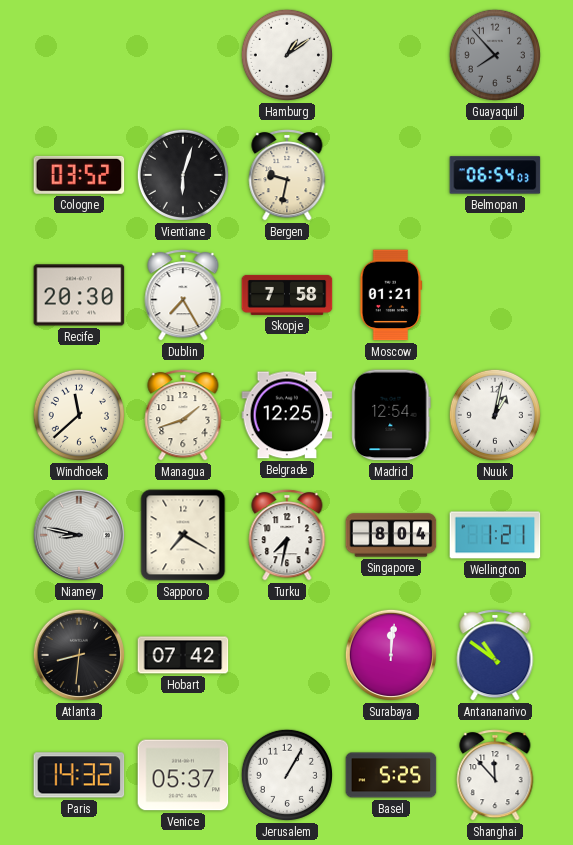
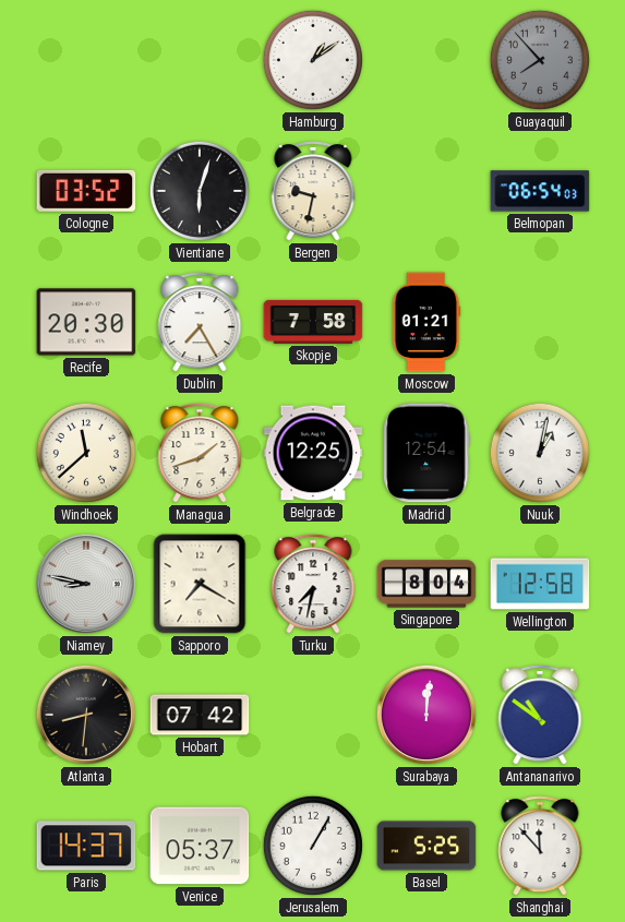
Wellington: 1:21 -> 12:58 (540, 584)
Paris: 14:32 -> 14:37 (86, 846)
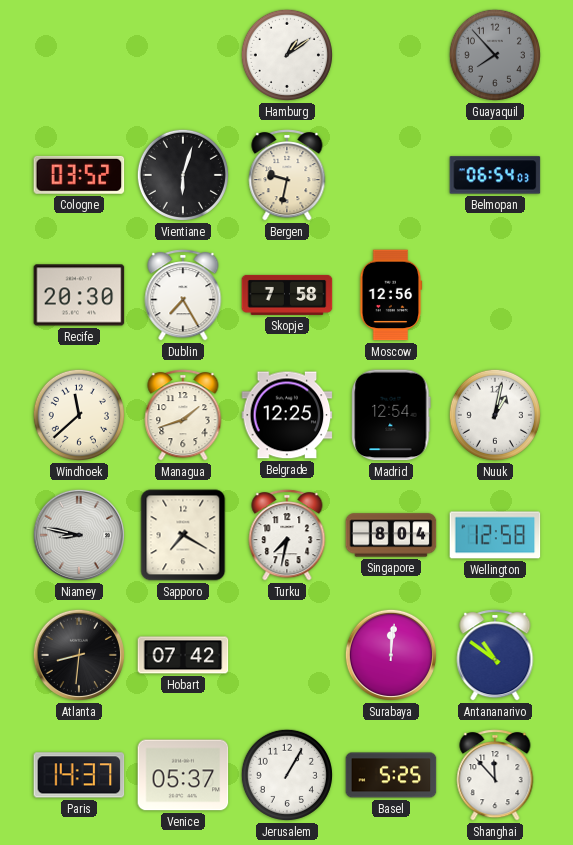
Moscow: 01:21 -> 12:56 (391, 295)
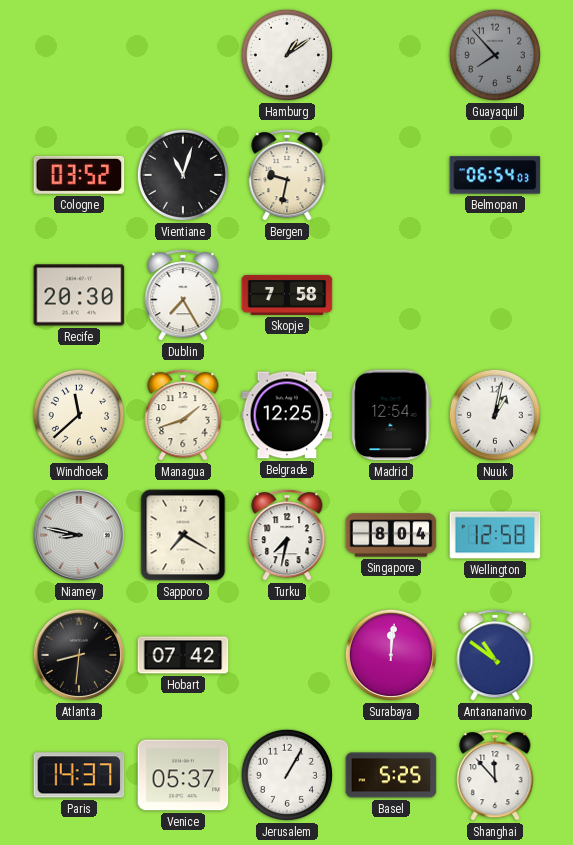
Vientiane: 6:03 -> 11:03 (183, 175)
Moscow: 12:56 -> none (391, 295)
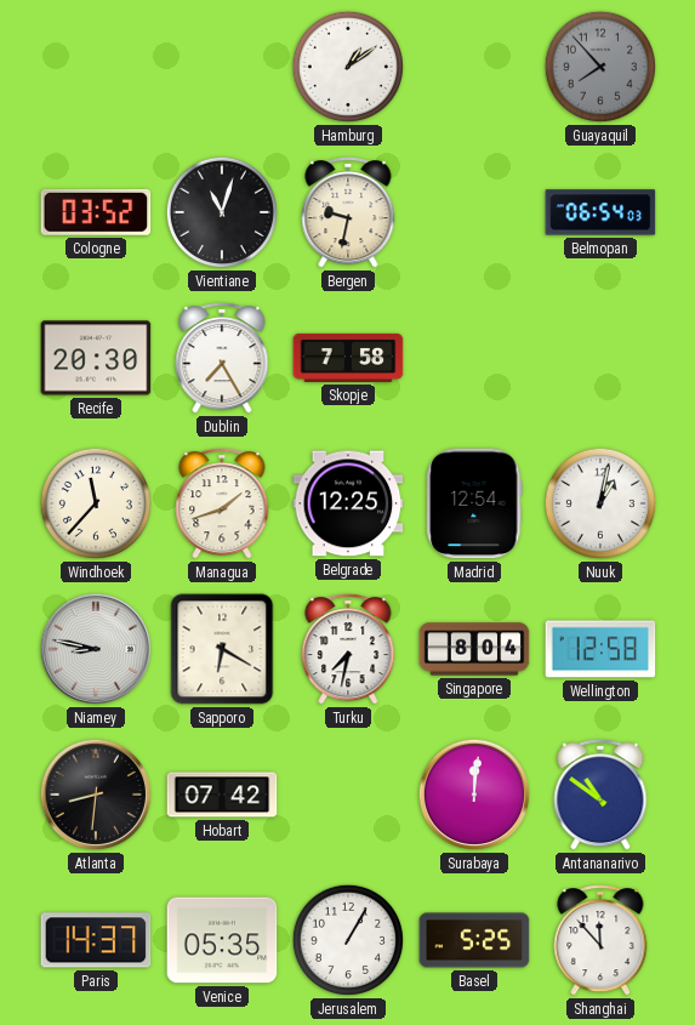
Windhoek: 11:38 -> 11:37 (96, 503)
Sapporo: 7:20 -> 6:20 (222, 649)
Venice: 05:37 -> 05:35 (222, 940)
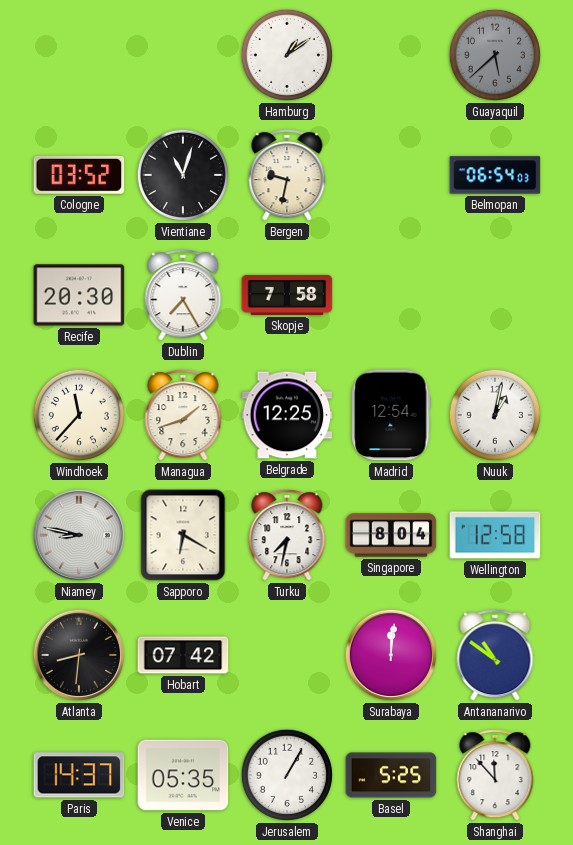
Guayaquil: 7:53 -> 5:38 (495, 55)
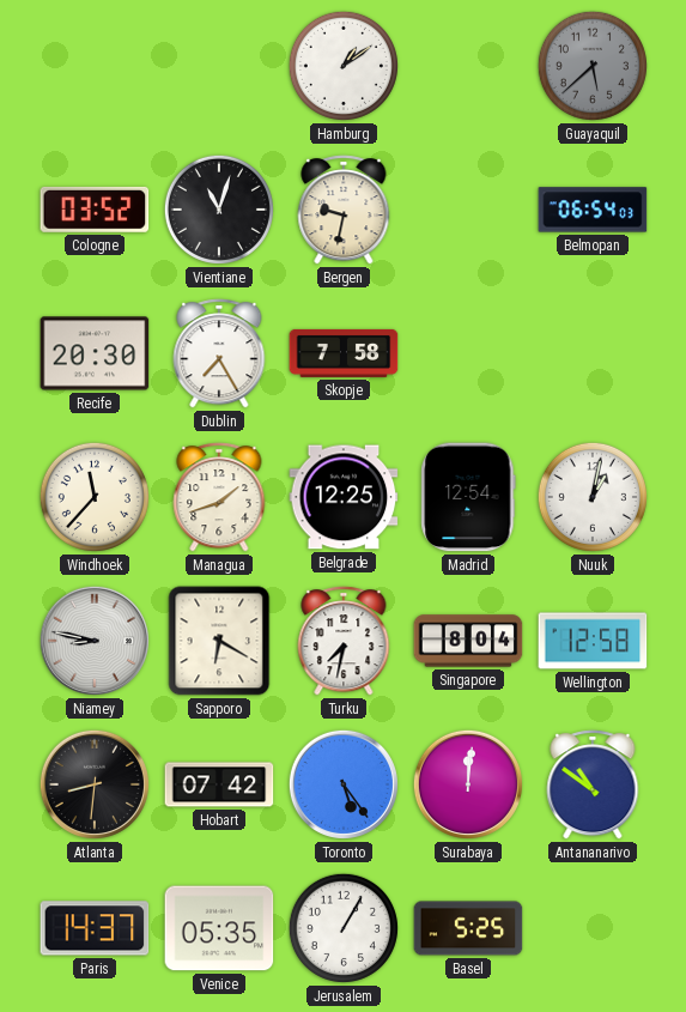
Toronto: none -> 5:24 (344, 784)
Shanghai: 11:53 -> none (495, 775)
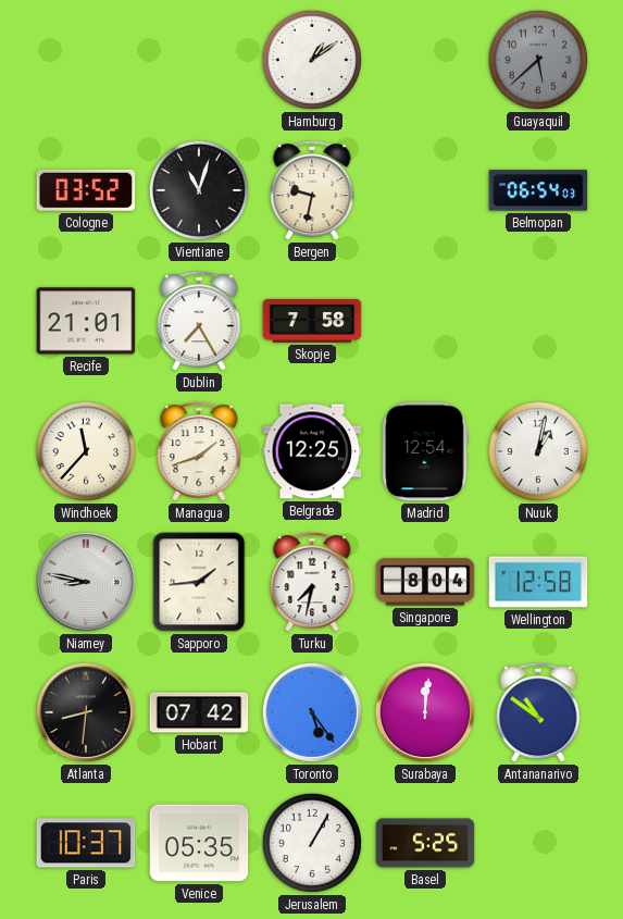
Recife: 20:30 -> 21:01 (86, 321)
Sapporo: 6:20 -> 1:44 (199, 582)
Paris: 14:37 -> 10:37 (86, 843)
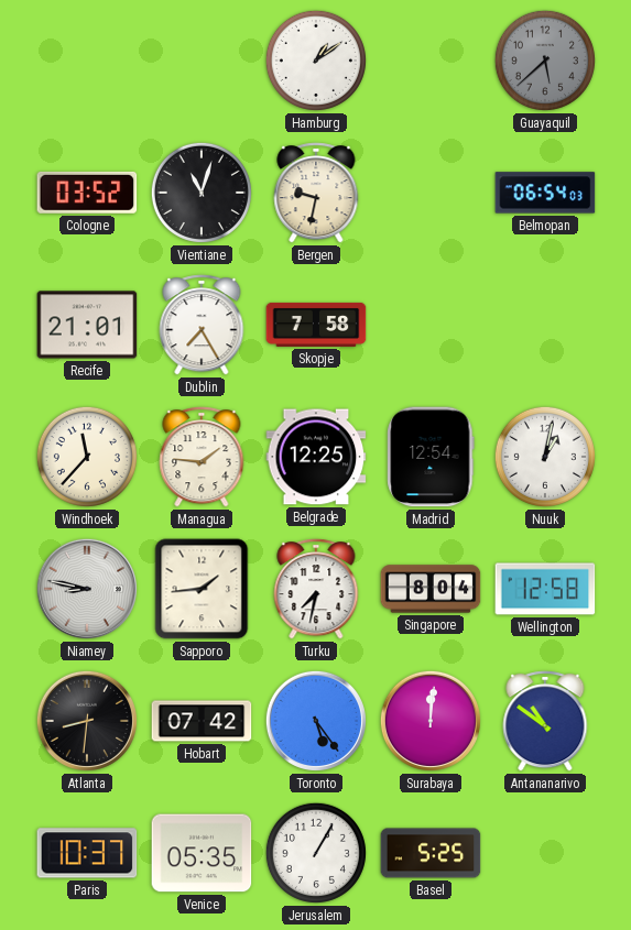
Managua: 1:42 -> 1:46 (202, 457)
